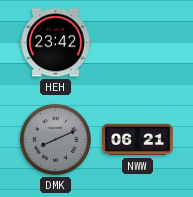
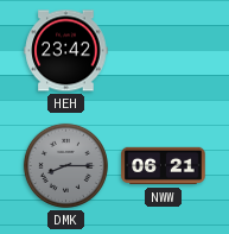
DMK: 8:11 -> 8:15 (65, 165)
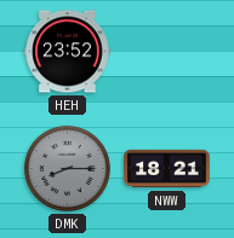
HEH: 23:42 -> 23:52 (68, 52)
NWW: 06:21 -> 18:21 (167, 169)
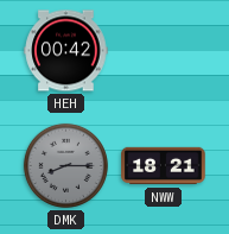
HEH: 23:52 -> 00:42 (66, 51)
